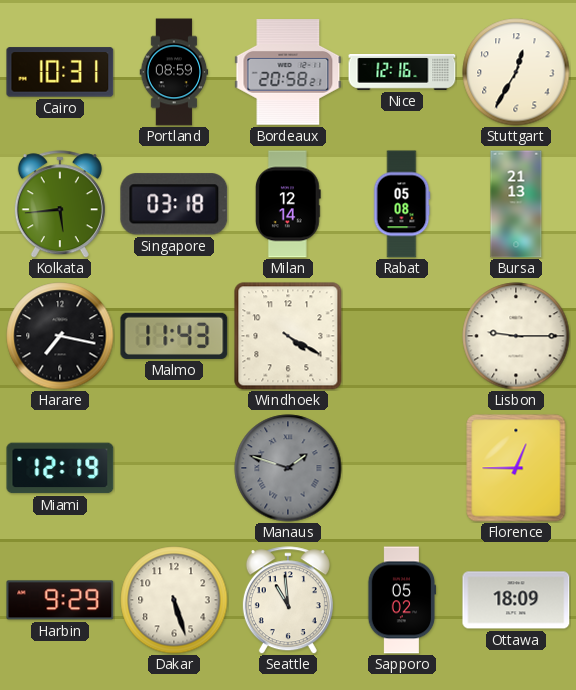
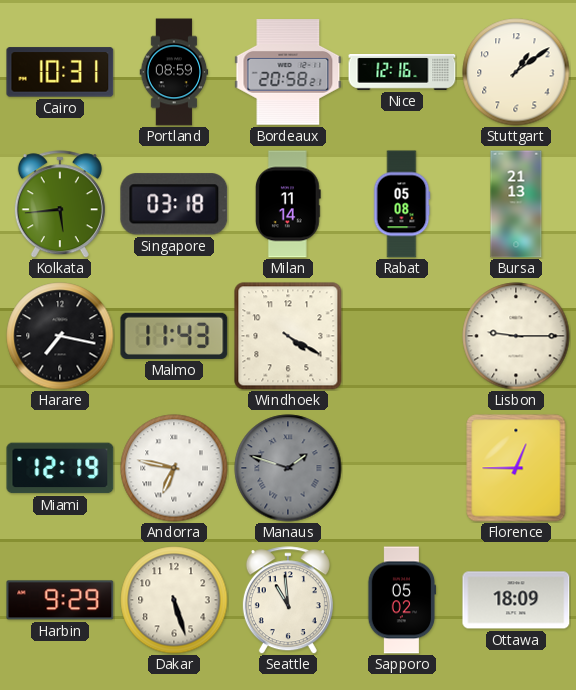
Stuttgart: 12:35 -> 1:09 (516, 72)
Milan: 12:14 -> 11:14 (288, 204)
Andorra: none -> 6:47 (174, 468)
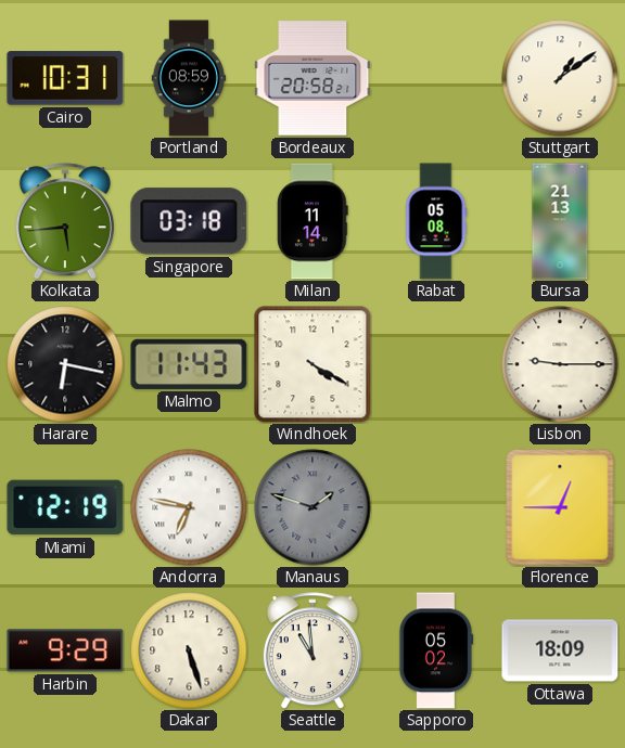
Nice: 12:16 -> none (402, 73)
Harare: 7:17 -> 6:17 (65, 364)
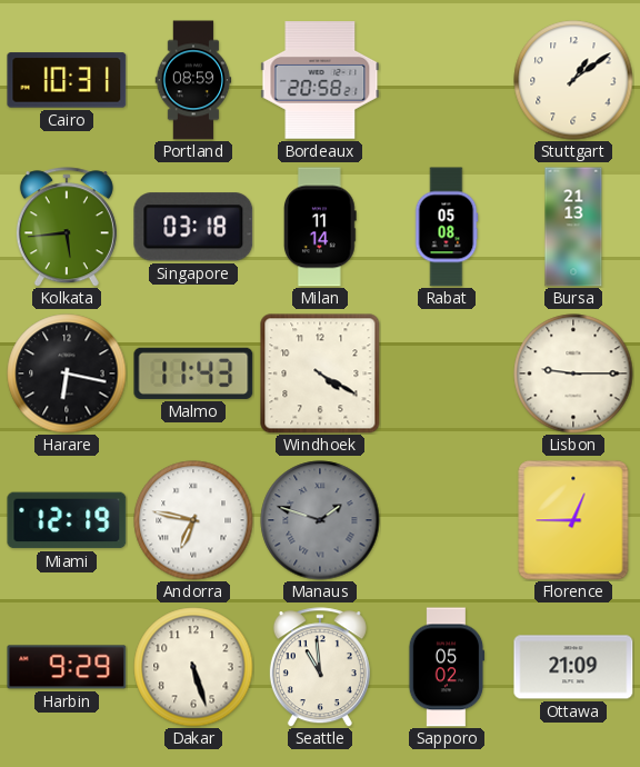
Ottawa: 18:09 -> 21:09 (573, 667)
